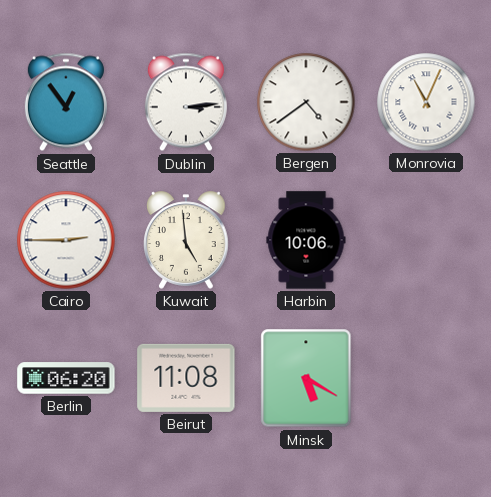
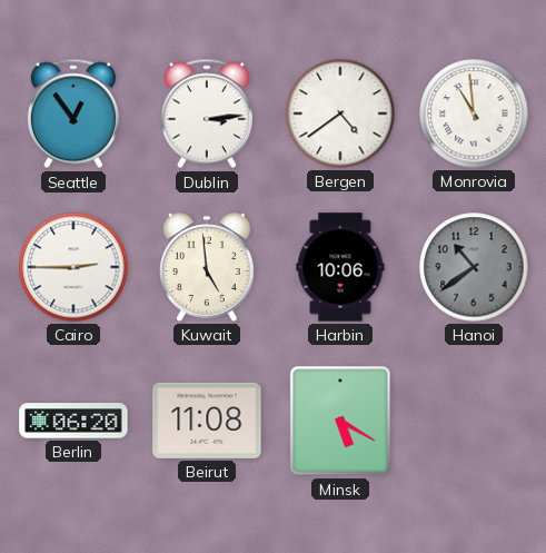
Monrovia: 11:04 -> 10:59 (474, 113)
Hanoi: none -> 10:39 (474, 267)
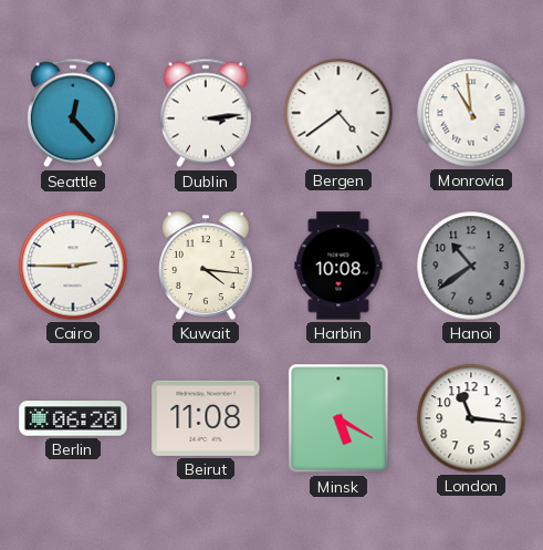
Seattle: 12:54 -> 12:23 (73, 113)
Kuwait: 4:59 -> 4:16 (206, 266)
Harbin: 10:06 -> 10:08 (338, 266)
London: none -> 11:16 (471, 418)
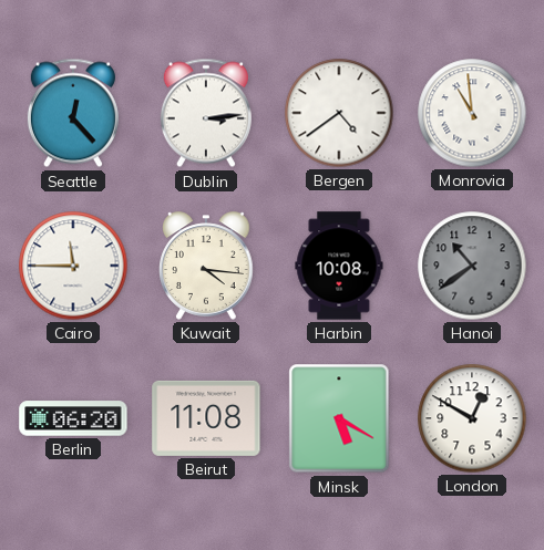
Cairo: 2:45 -> 11:45 (73, 266)
London: 11:16 -> 12:50 (472, 418)
